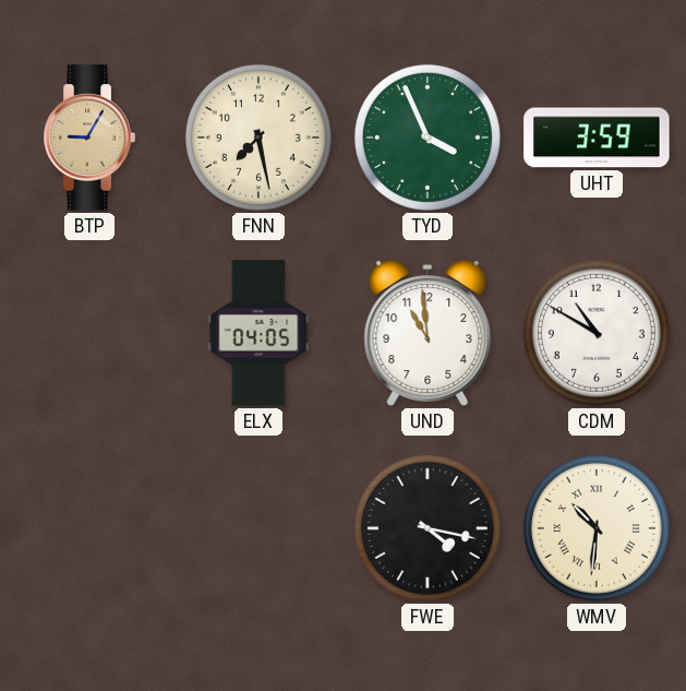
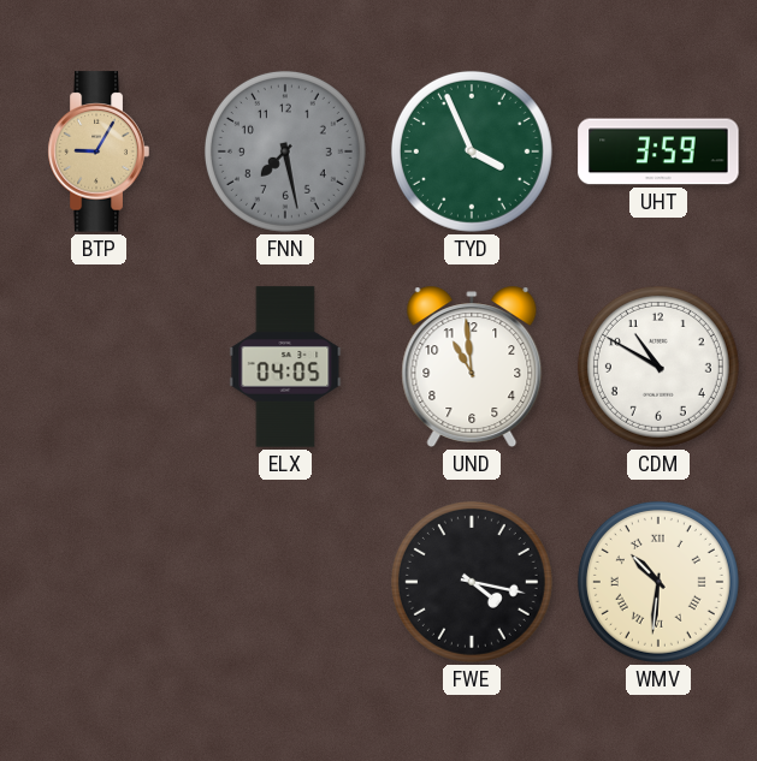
FNN dial: cream -> grey (285, 151)
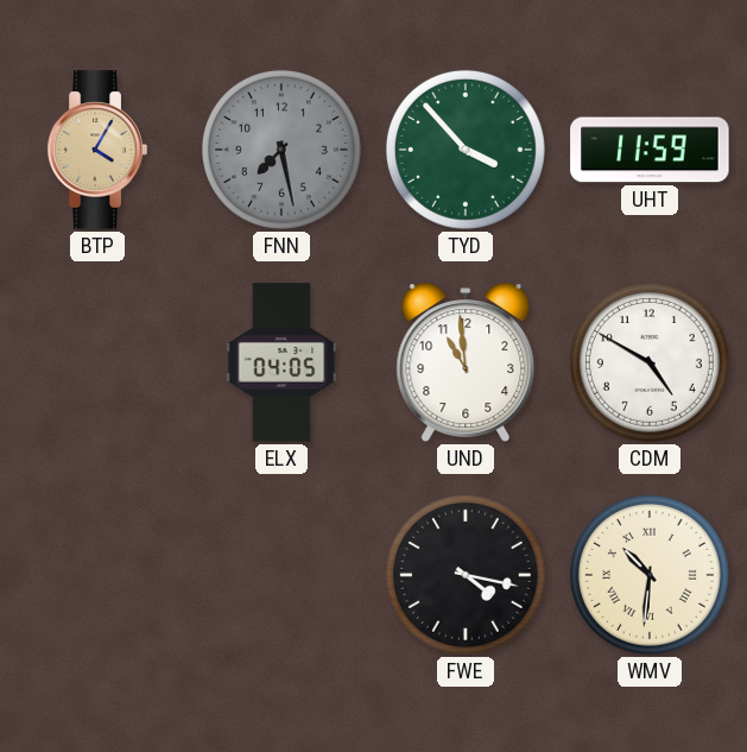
BTP: 9:05 -> 4:05 (97, 150)
TYD: 3:56 -> 3:53 (466, 150)
UHT: 3:59 -> 11:59 (650, 150)
CDM: 10:50 -> 4:50 (650, 362)
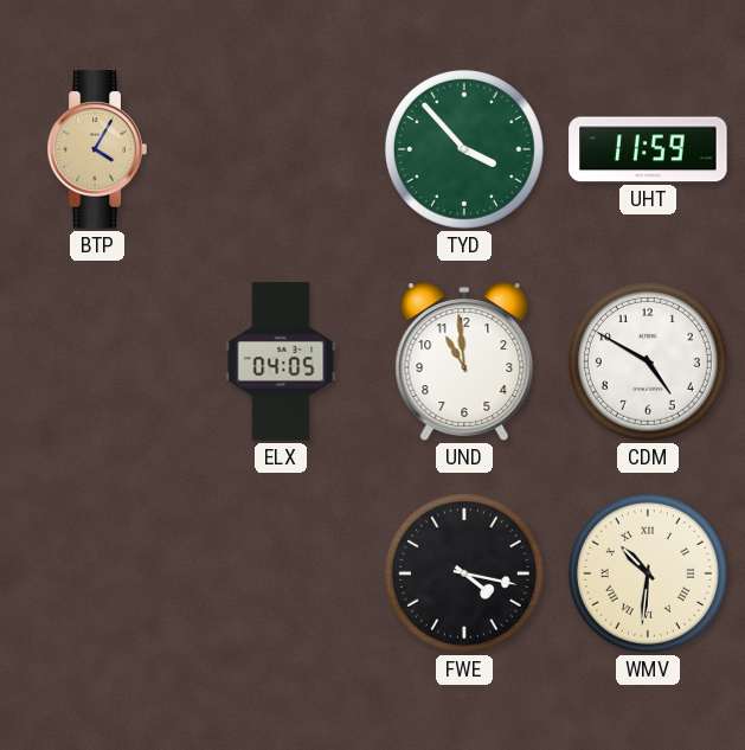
FNN: 7:28 -> none (281, 150)
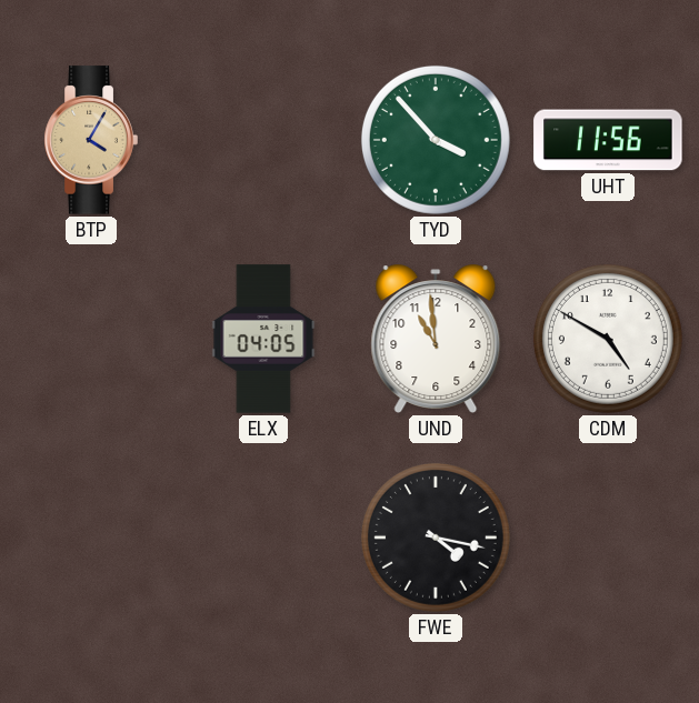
UHT: 11:59 -> 11:56 (608, 140)
WMV: 10:31 -> none (648, 573)
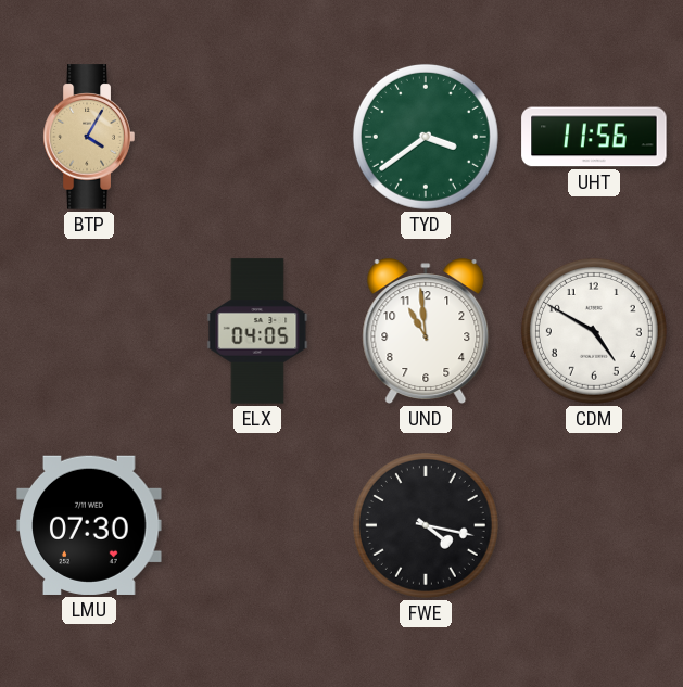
TYD: 3:53 -> 3:39 (426, 137)
LMU: none -> 07:30 (89, 525)
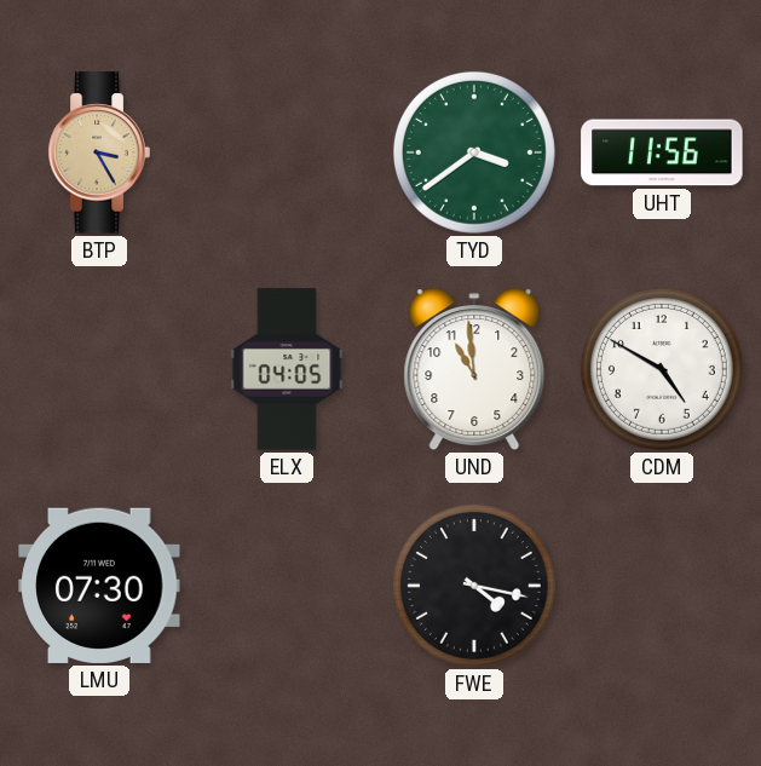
BTP: 4:05 -> 3:25 (99, 152)
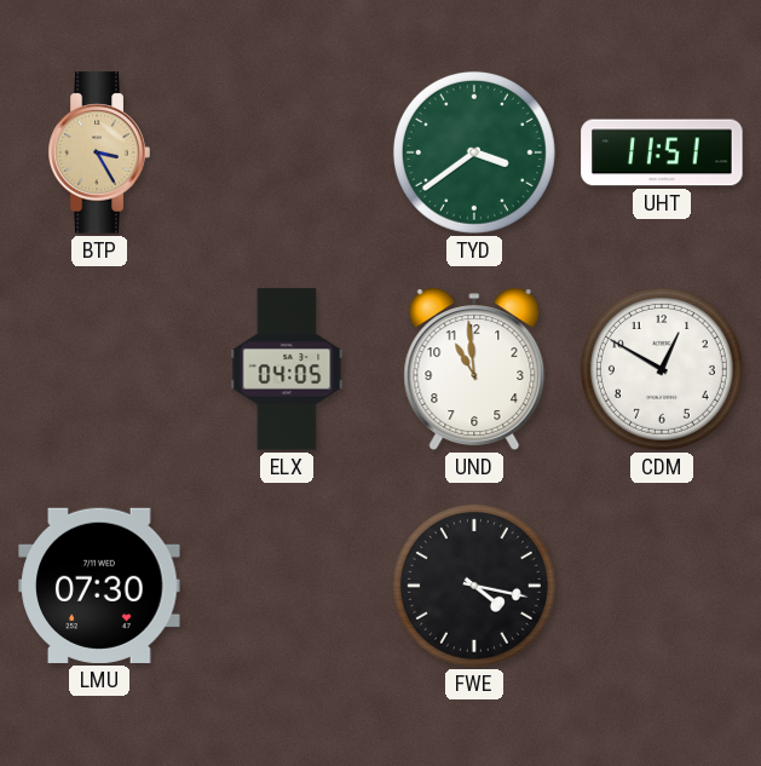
UHT: 11:56 -> 11:51 (662, 152)
CDM: 4:50 -> 12:50 (662, 369)
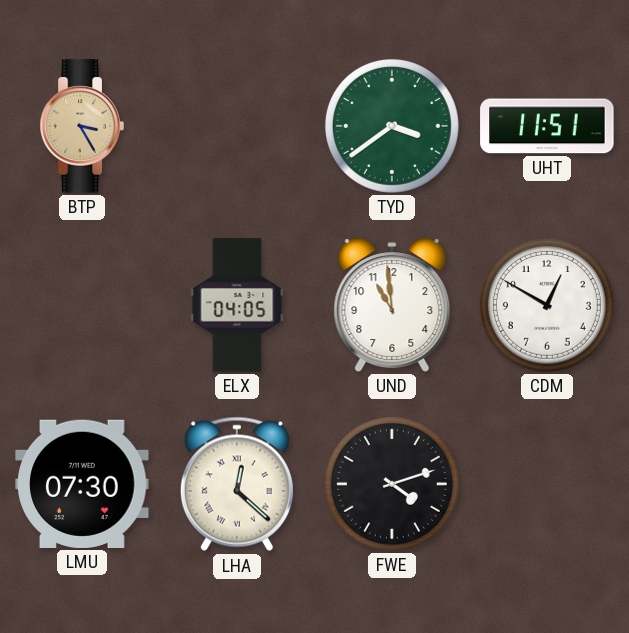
LHA: none -> 12:22 (237, 484)
FWE: 4:17 -> 4:12 (392, 484)
